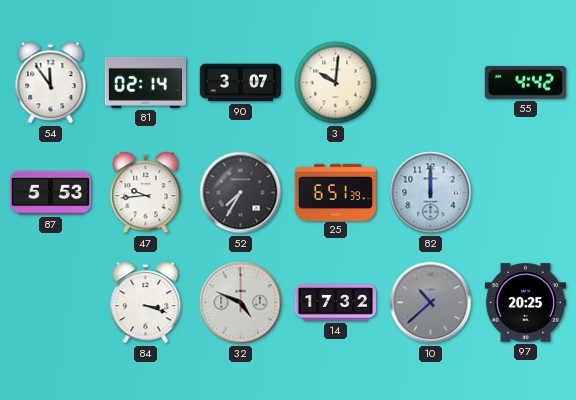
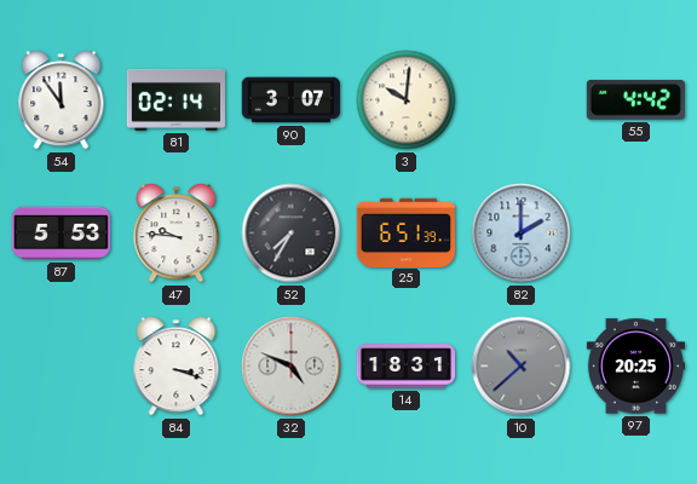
47: 9:44 -> 9:46 (177, 234)
82: 12:00 -> 2:00 (522, 234)
14: 17:32 -> 18:31 (405, 367)
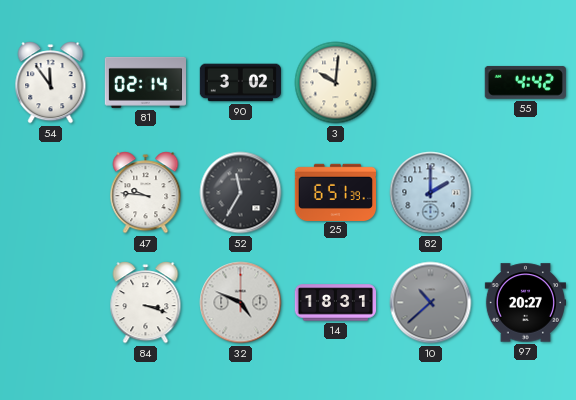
90: 3:07 -> 3:02 (240, 83)
87: 5:53 -> none (61, 234)
52: 7:35 -> 11:35 (241, 193)
97: 20:25 -> 20:27 (525, 303)
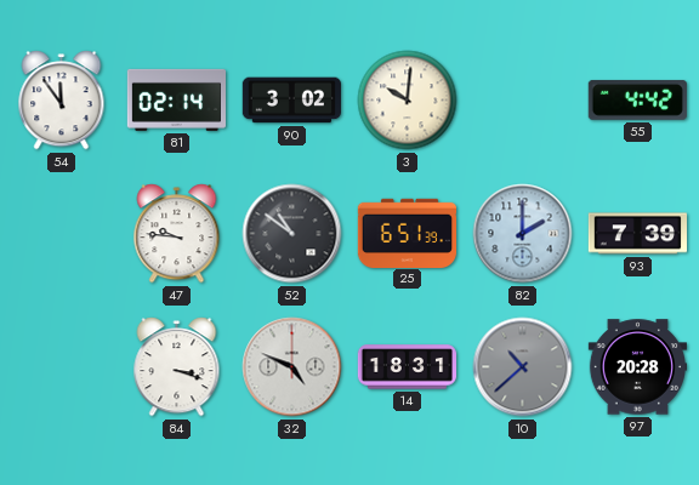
52: 11:35 -> 10:51 (292, 234)
93: none -> 7:39 (637, 234)
97: 20:27 -> 20:28 (637, 367)
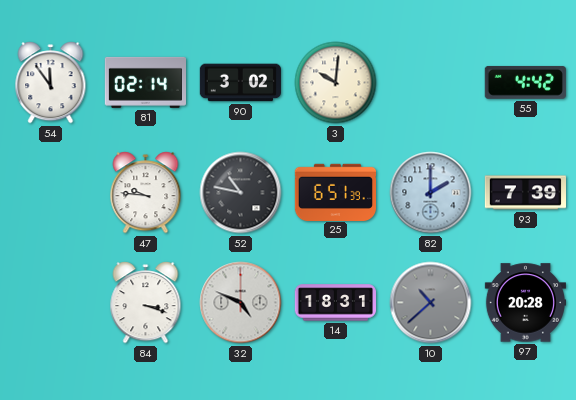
52: 10:51 -> 10:47 (241, 193)
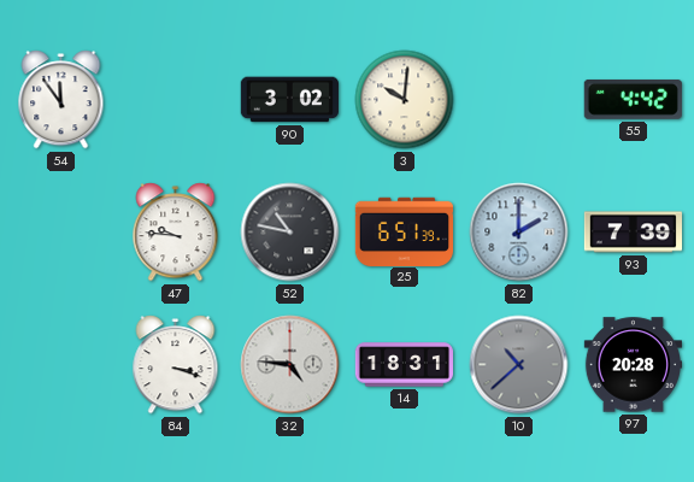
81: 02:14 -> none (145, 82)
32: 4:49 -> 4:46 (290, 365)
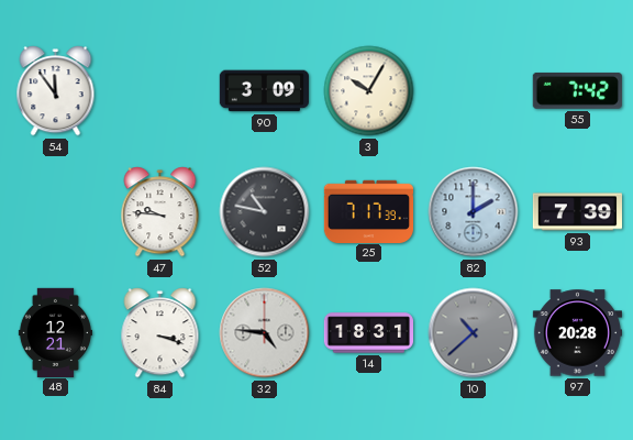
90: 3:02 -> 3:09 (264, 91)
3: 10:01 -> 10:05 (369, 91)
55: 4:42 -> 7:42 (577, 90)
25: 6:51 -> 7:17 (368, 211)
48: none -> 12:21 (55, 332)
